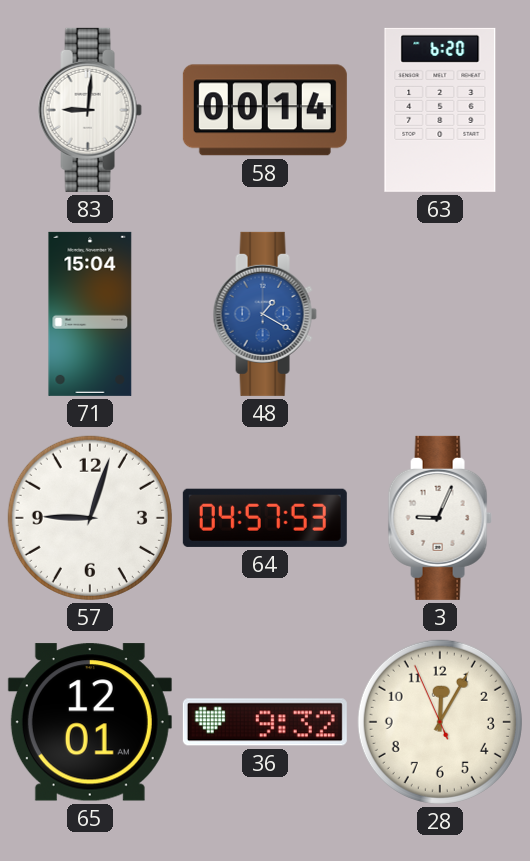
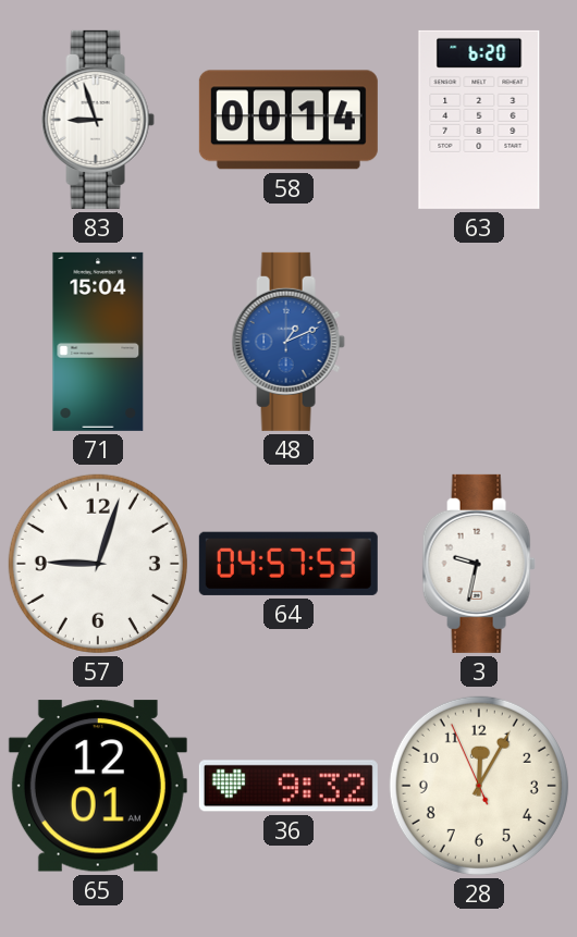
83: 9:01 -> 8:57 (98, 120)
48: 1:20 -> 1:11 (288, 342)
3: 9:04 -> 9:32 (479, 564)
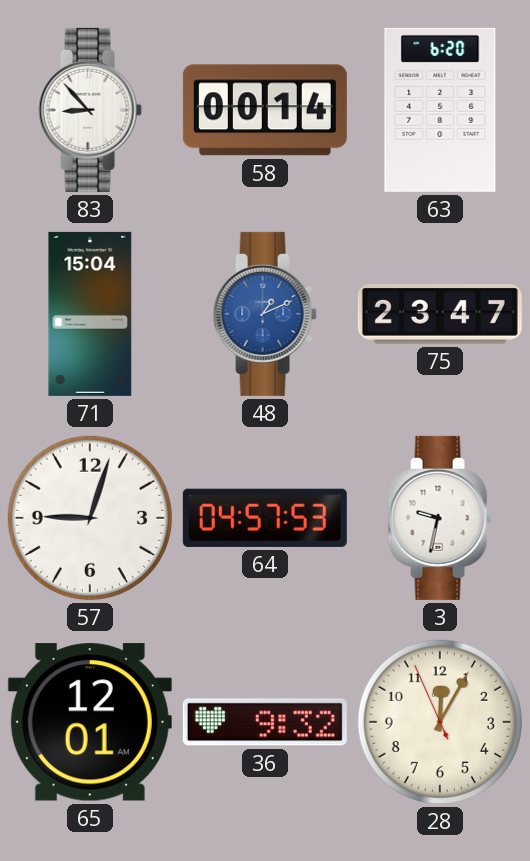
83: 8:57 -> 8:53 (90, 110)
75: none -> 23:47 (440, 315)
